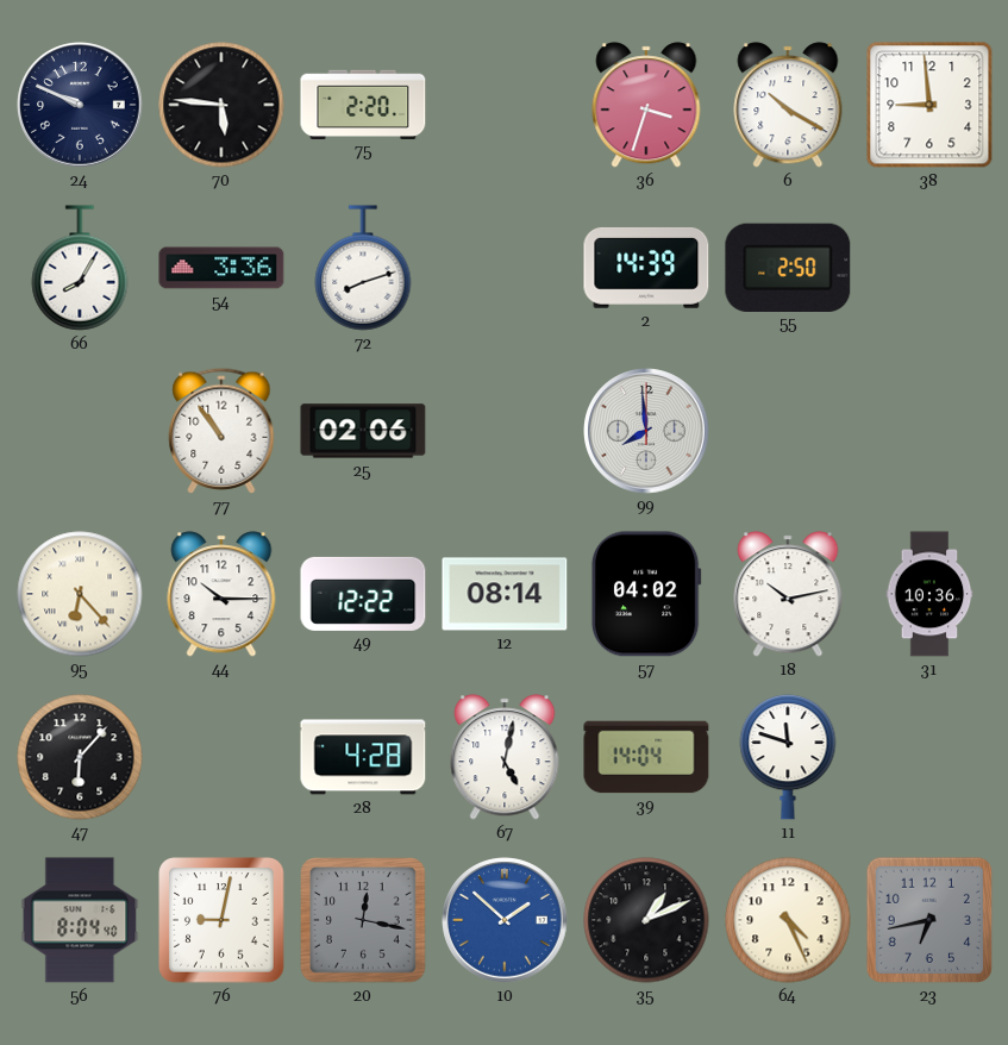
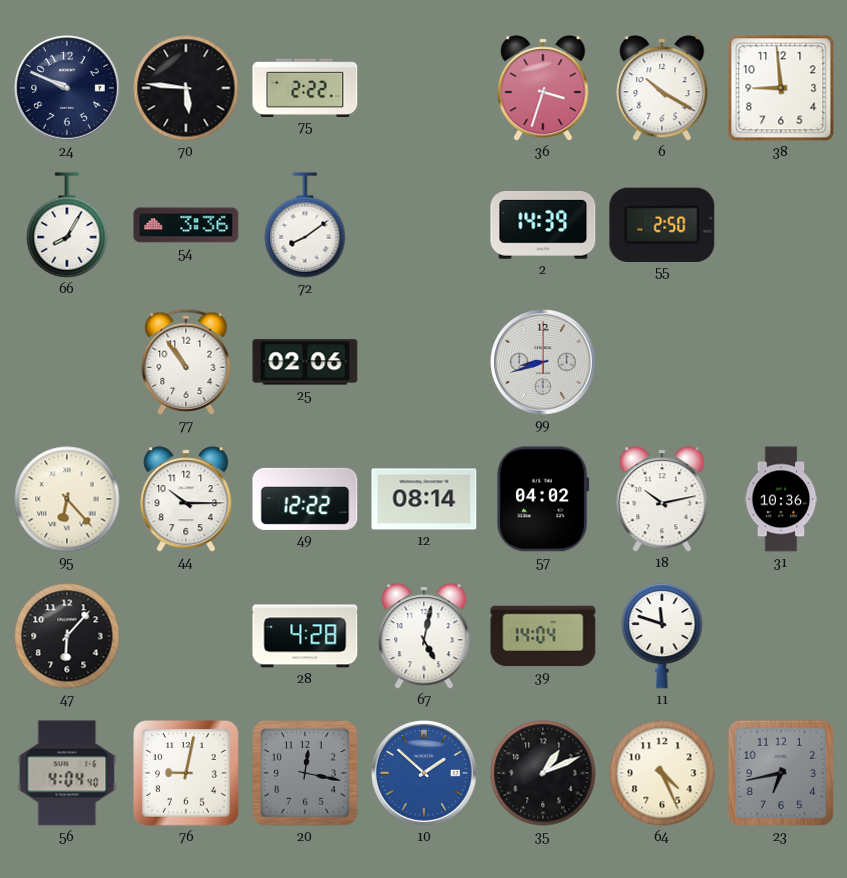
75: 2:20 -> 2:22 (305, 87)
72: 8:12 -> 8:09 (305, 225)
99: 7:59 -> 8:42 (543, 362)
56: 8:04 -> 4:04 (67, 773)
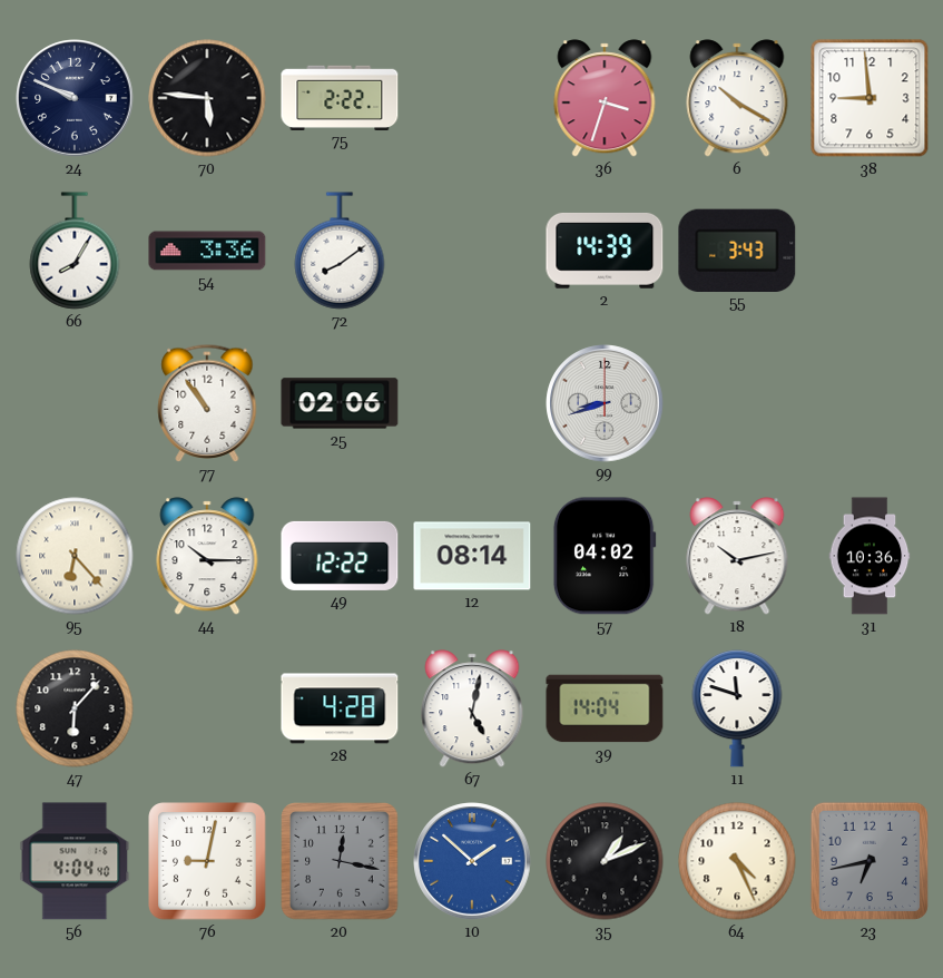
55: 2:50 -> 3:43 (737, 250)
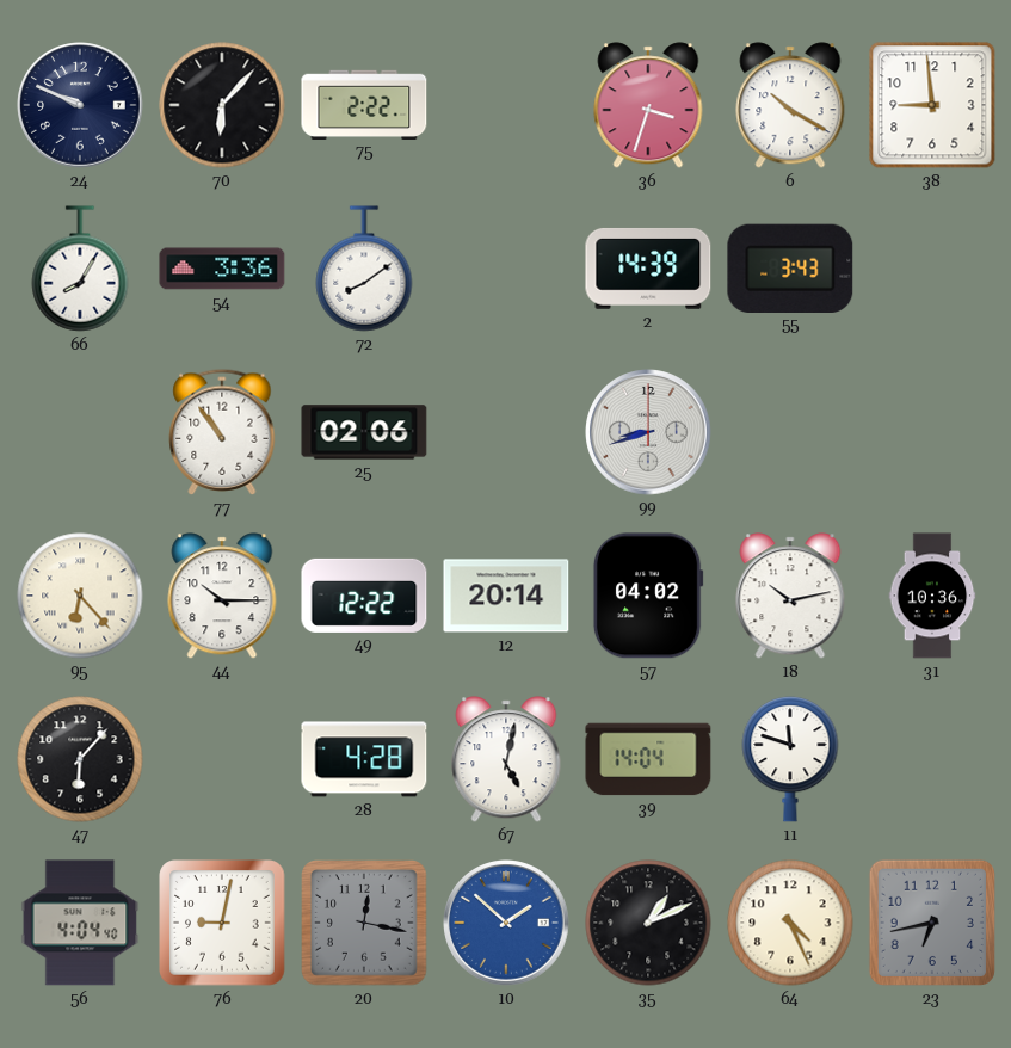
70: 5:46 -> 6:07 (222, 105)
12: 08:14 -> 20:14 (506, 596)
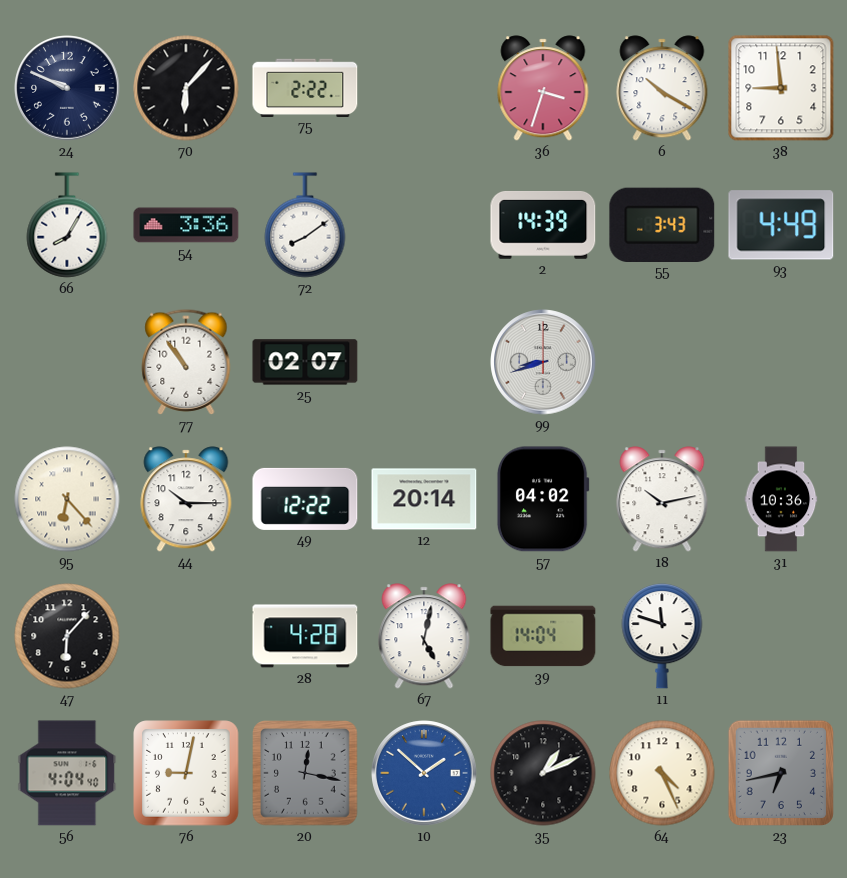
93: none -> 4:49 (781, 225)
25: 02:06 -> 02:07 (305, 362)
